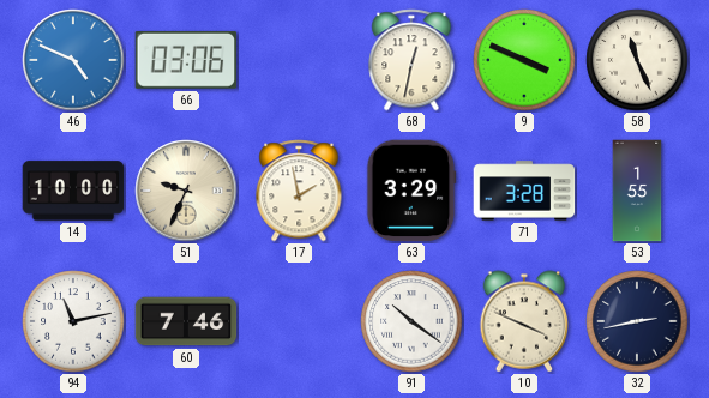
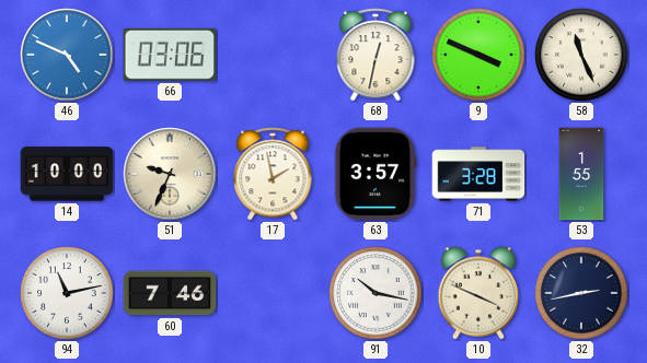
63: 3:29 -> 3:57 (376, 174)
91: 10:21 -> 10:17 (376, 293)
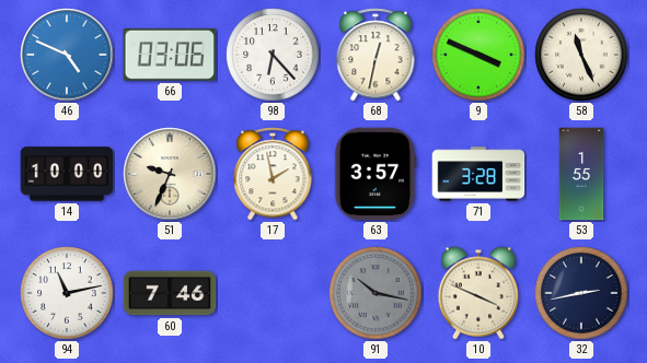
98: none -> 6:23 (273, 55)
91 dial: white -> grey (376, 293)
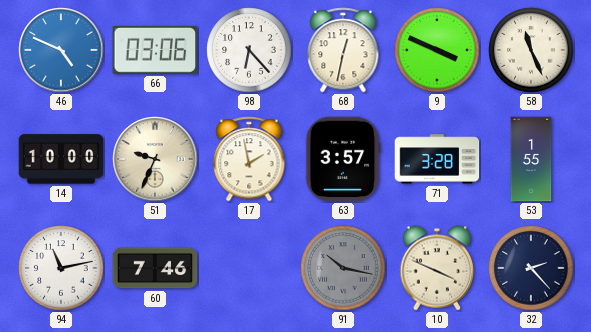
32: 2:43 -> 2:23 (531, 268)
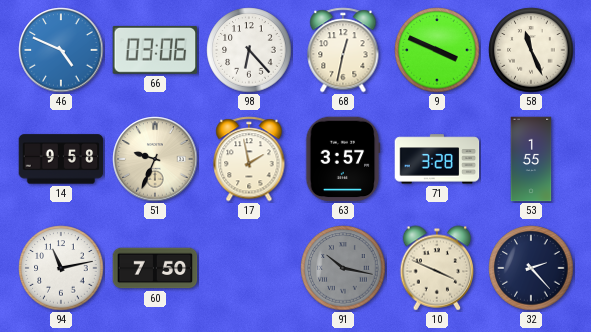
14: 10:00 -> 9:58 (61, 159)
60: 7:46 -> 7:50 (155, 268)
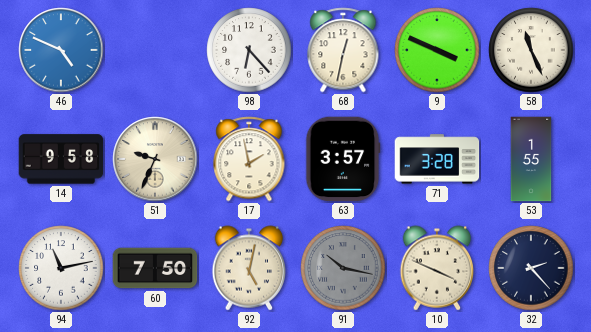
66: 03:06 -> none (155, 50)
92: none -> 5:02 (249, 268)
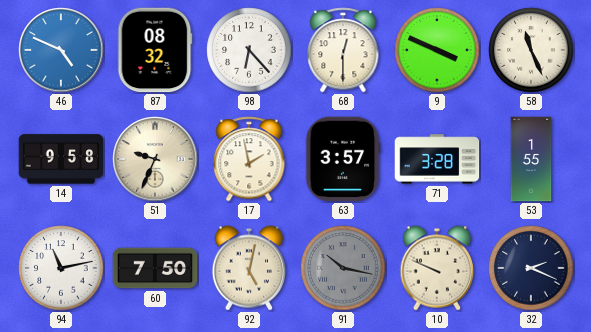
87: none -> 08:32 (155, 50)
68: 12:32 -> 12:30 (343, 50)
10: 3:49 -> 9:49 (437, 268)
32: 2:23 -> 2:19 (531, 268)
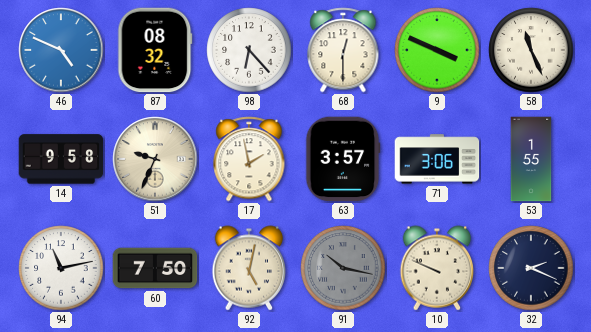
71: 3:28 -> 3:06 (437, 159)
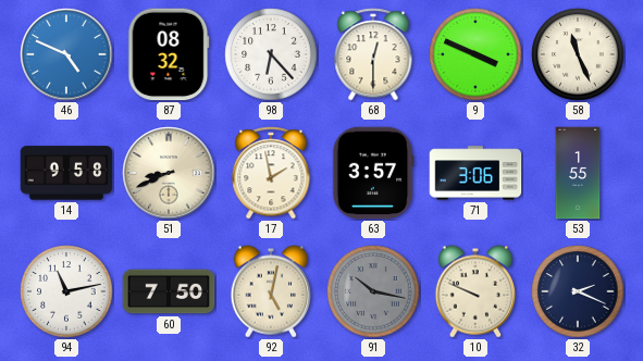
51: 9:34 -> 8:41 (169, 173)
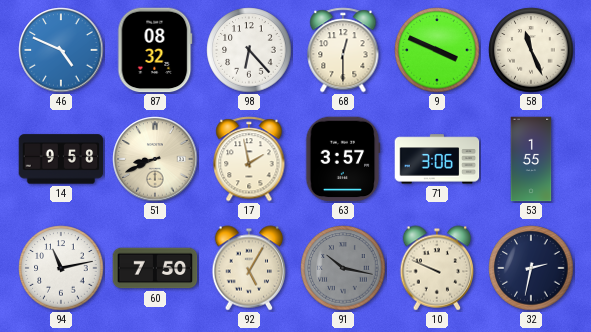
92: 5:02 -> 5:05 (249, 268)
32: 2:19 -> 2:32 (531, 268)
